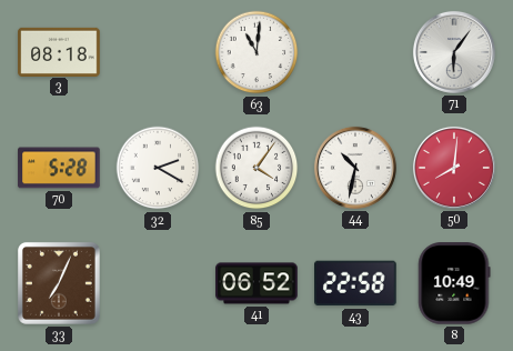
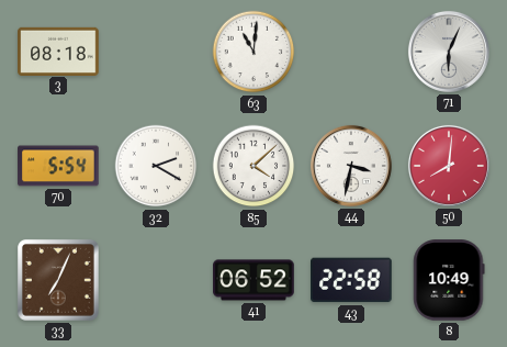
71: 6:06 -> 6:04 (449, 52)
70: 5:28 -> 5:54 (58, 166)
85: 4:06 -> 4:08 (253, 166)
44: 10:32 -> 3:32 (351, 166)
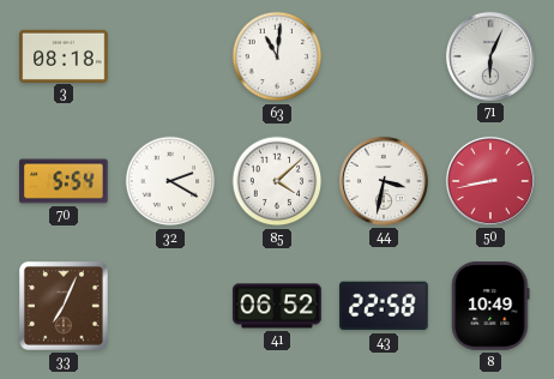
50: 8:01 -> 8:43 (490, 181)
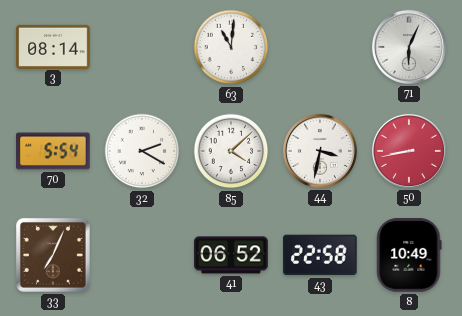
3: 08:18 -> 08:14 (53, 46)
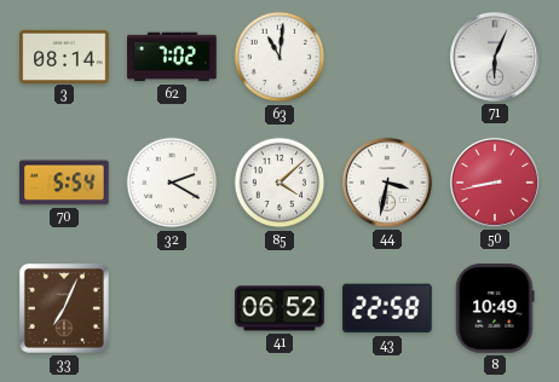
62: none -> 7:02 (172, 57)
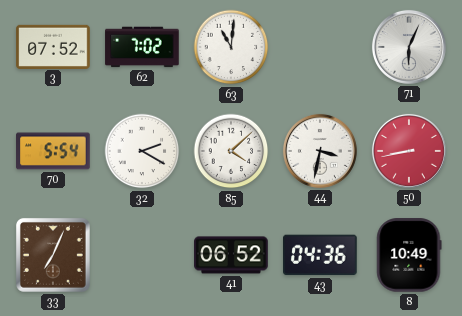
3: 08:14 -> 07:52 (53, 46)
43: 22:58 -> 04:36 (321, 255)
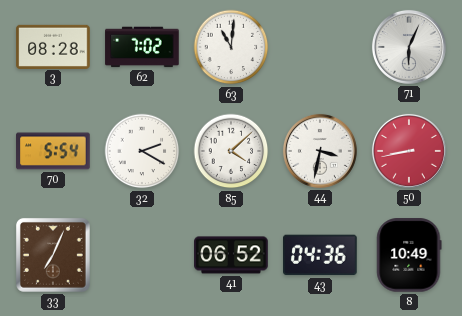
3: 07:52 -> 08:28 (53, 46)
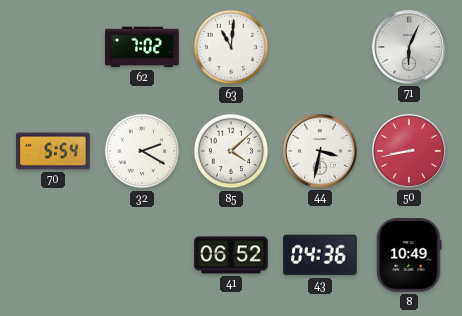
3: 08:28 -> none (53, 46)
33: 7:04 -> none (53, 255)
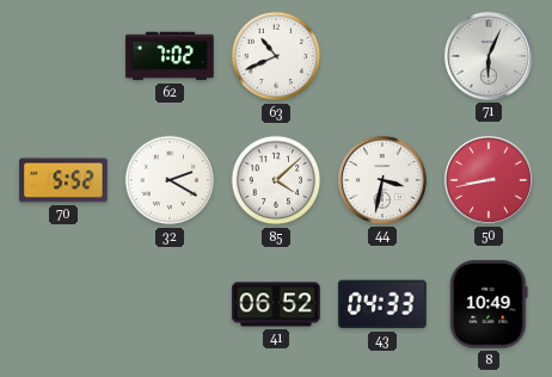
63: 11:01 -> 10:41 (276, 56)
70: 5:54 -> 5:52 (63, 180)
43: 04:36 -> 04:33 (384, 304)
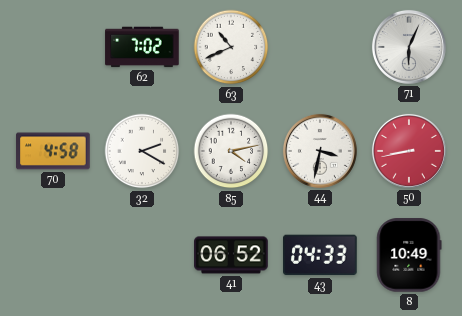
70: 5:52 -> 4:58 (53, 151)
85: 4:08 -> 4:13 (231, 151)
